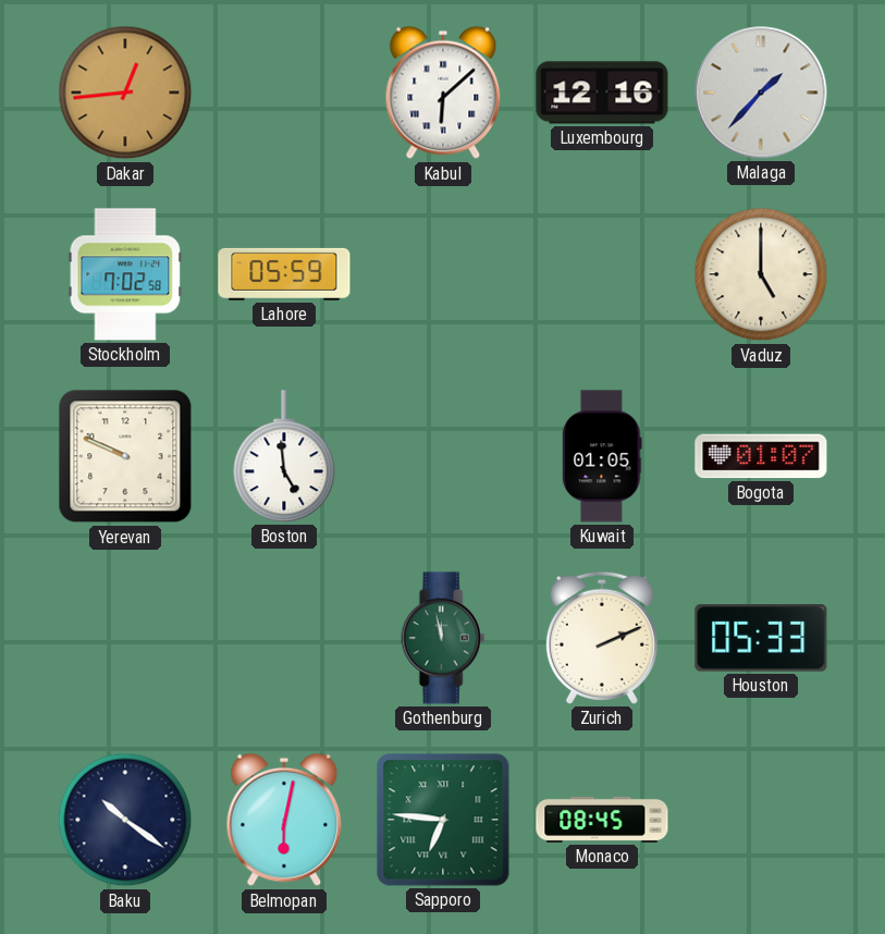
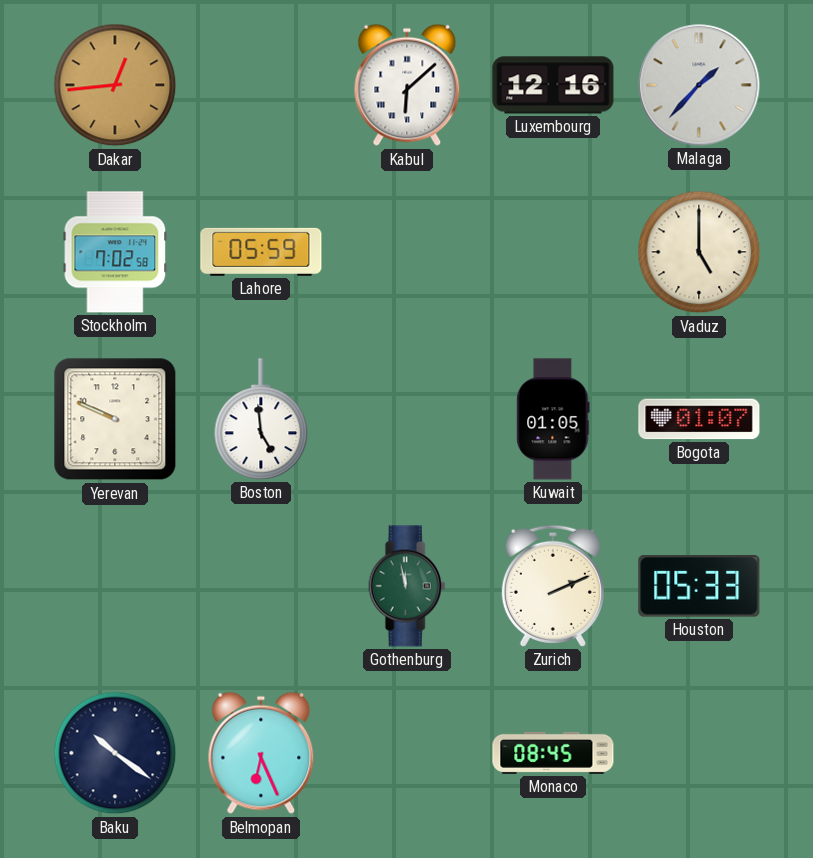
Belmopan: 6:02 -> 6:26 (261, 753)
Sapporo: 6:46 -> none (443, 820)
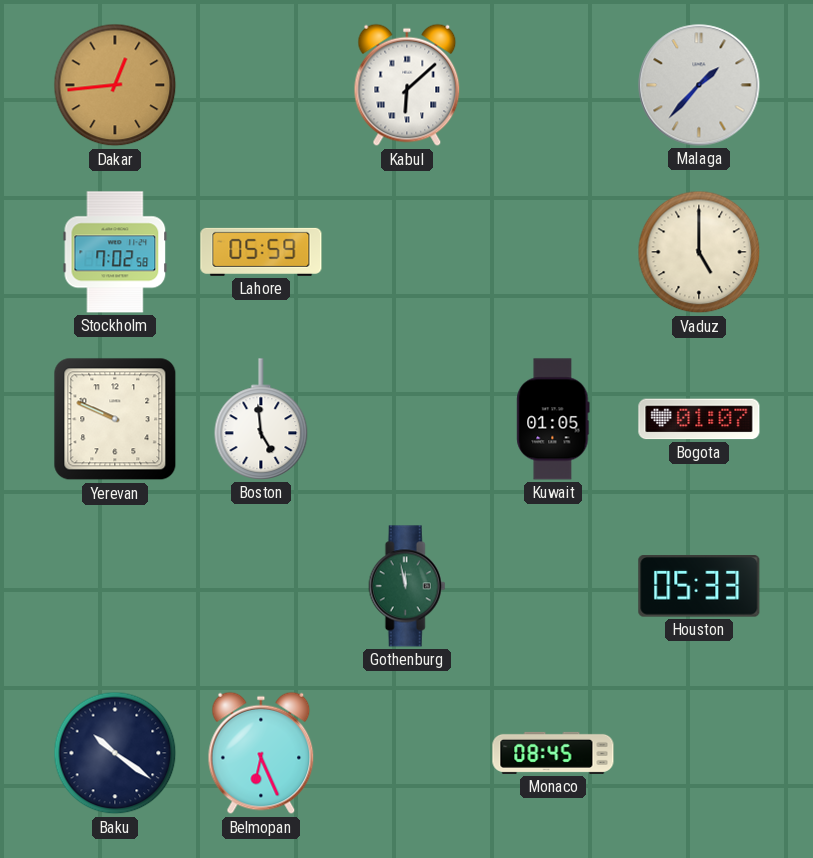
Luxembourg: 12:16 -> none (553, 85)
Zurich: 2:11 -> none (553, 586)
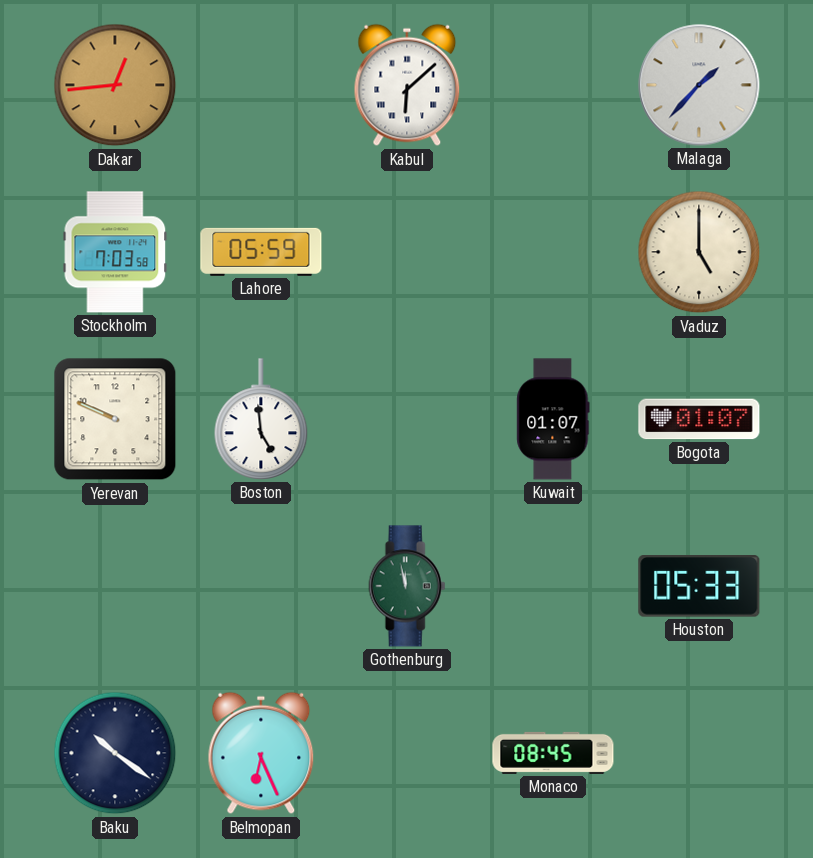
Stockholm: 7:02 -> 7:03 (115, 252)
Kuwait: 01:05 -> 01:07 (553, 419)
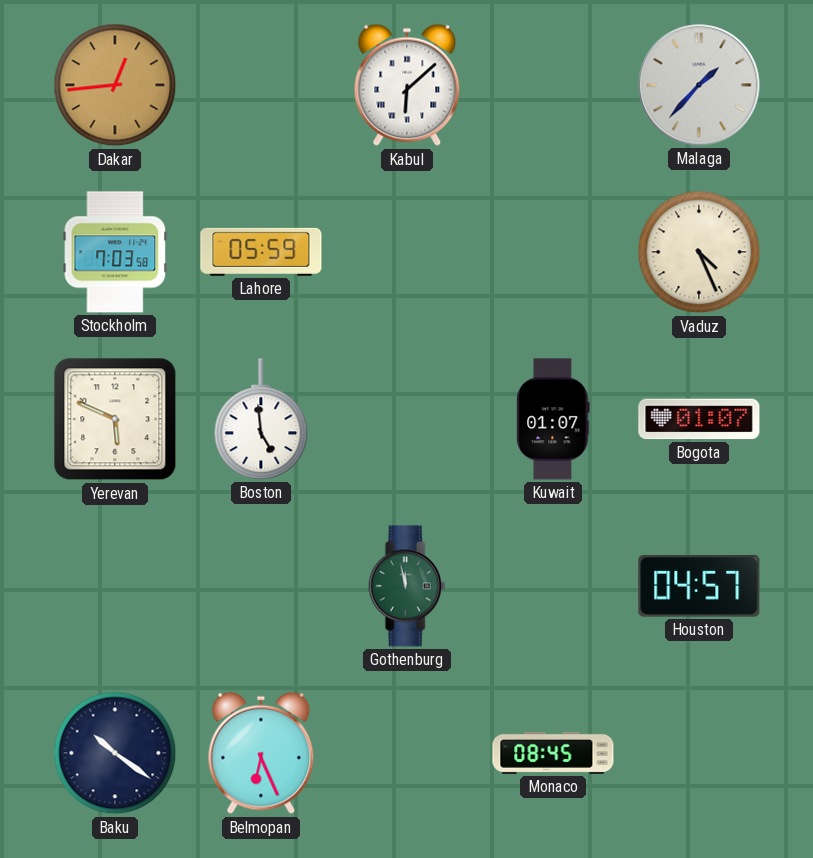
Vaduz: 5:00 -> 4:26 (699, 252)
Yerevan: 9:49 -> 5:49 (115, 419)
Houston: 05:33 -> 04:57 (699, 587)
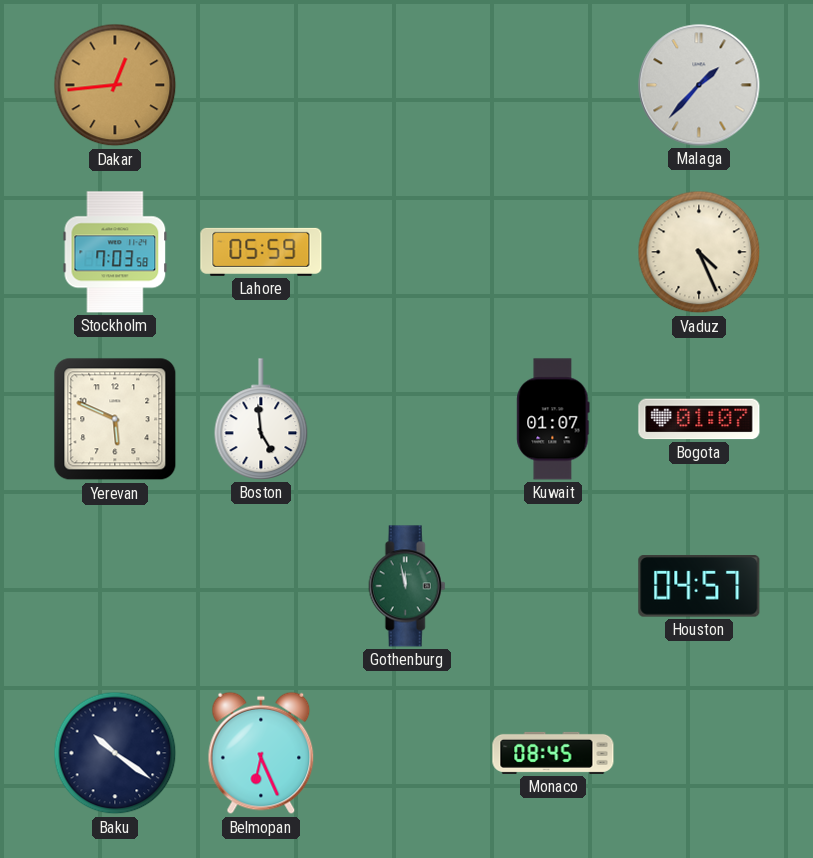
Kabul: 6:08 -> none (407, 85)
